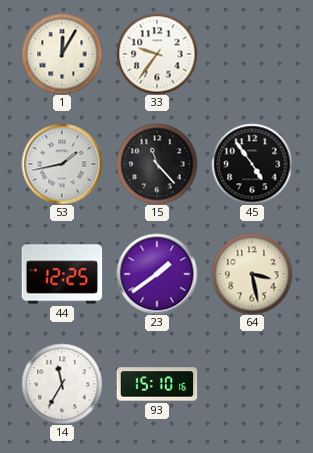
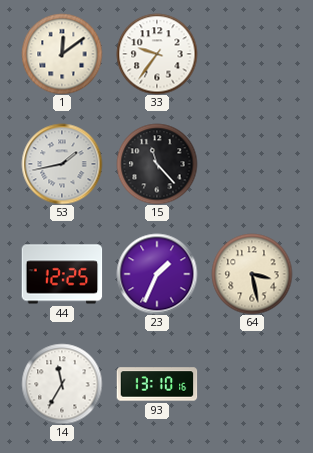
1: 12:05 -> 12:09 (62, 54)
45: 4:54 -> none (252, 164)
23: 1:39 -> 1:34 (157, 274)
93: 15:10 -> 13:10 (157, 384)
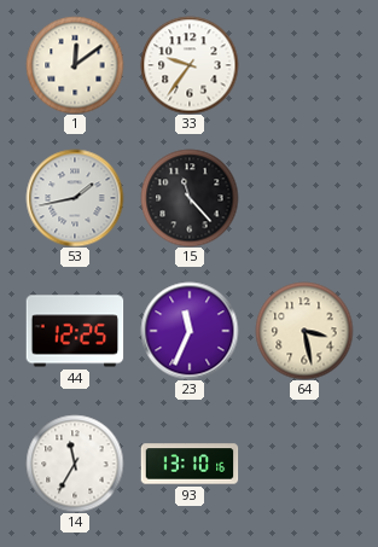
23: 1:34 -> 11:34 (190, 331)
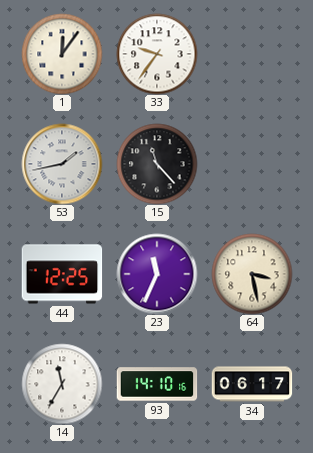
1: 12:09 -> 12:06 (62, 54)
93: 13:10 -> 14:10 (157, 384)
34: none -> 06:17 (252, 384)
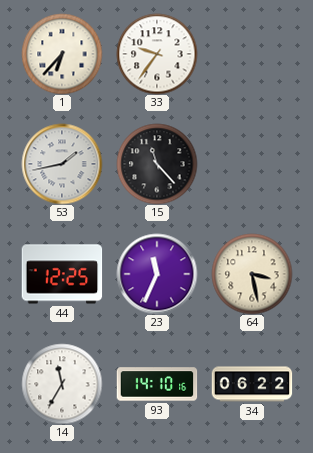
1: 12:06 -> 6:37 (62, 54)
34: 06:17 -> 06:22 (252, 384)
